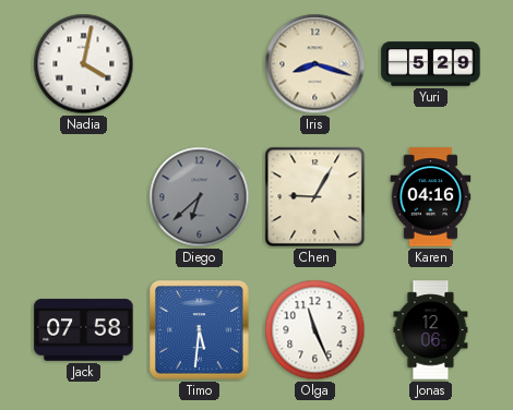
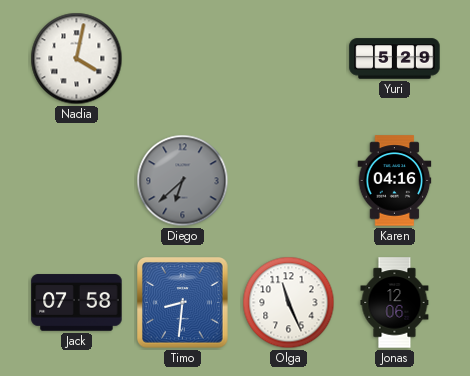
Iris: 8:18 -> none (315, 64)
Chen: 9:05 -> none (315, 197)
Timo: 5:31 -> 8:31 (183, 303)
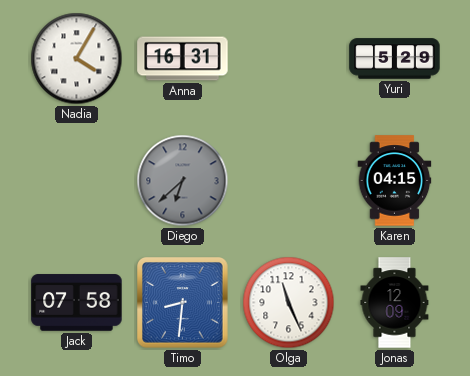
Nadia: 4:02 -> 4:05 (77, 59)
Anna: none -> 16:31 (183, 59)
Karen: 04:16 -> 04:15 (395, 181)
Jonas: 12:06 -> 12:09 (395, 303)
